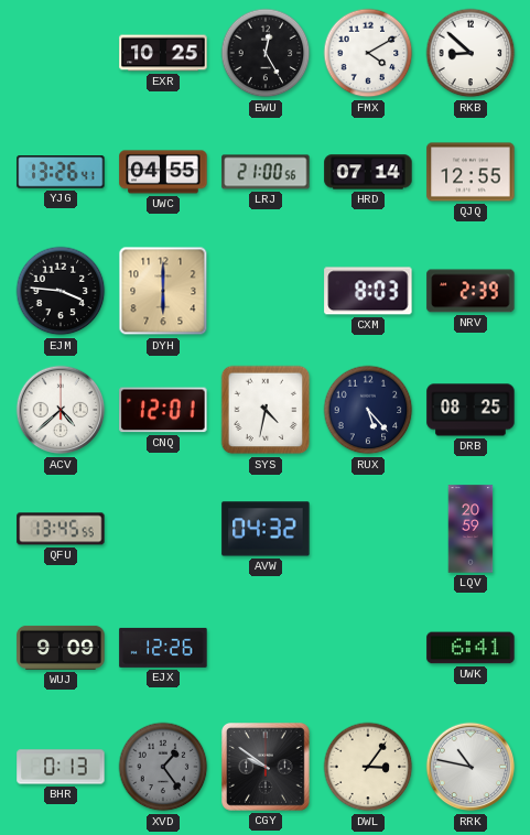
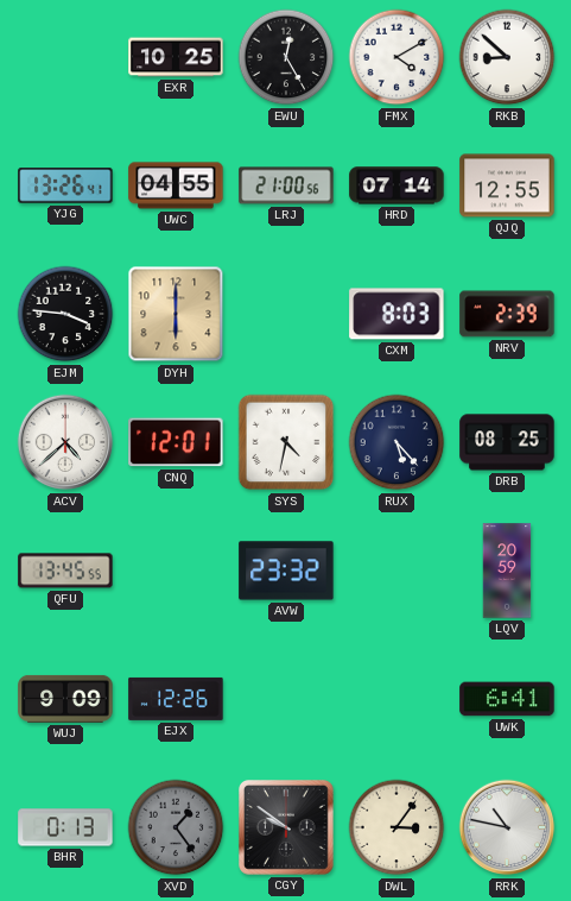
AVW: 04:32 -> 23:32 (286, 571)
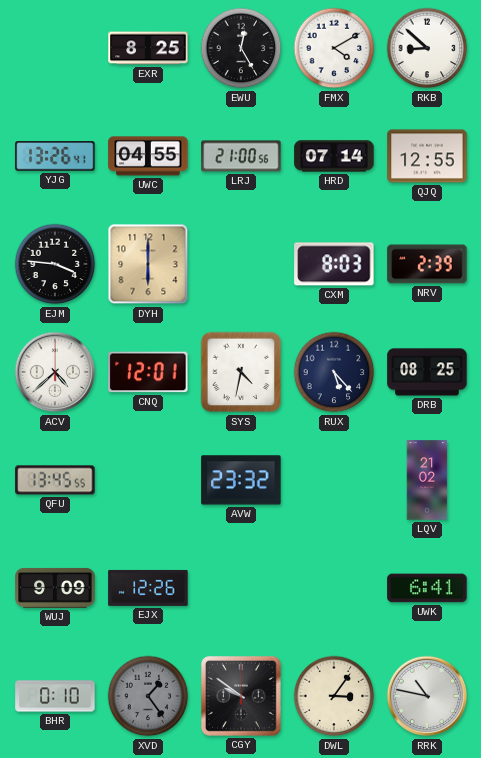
EXR: 10:25 -> 8:25 (148, 48)
LQV: 20:59 -> 21:02 (427, 480)
BHR: 0:13 -> 0:10 (55, 696)
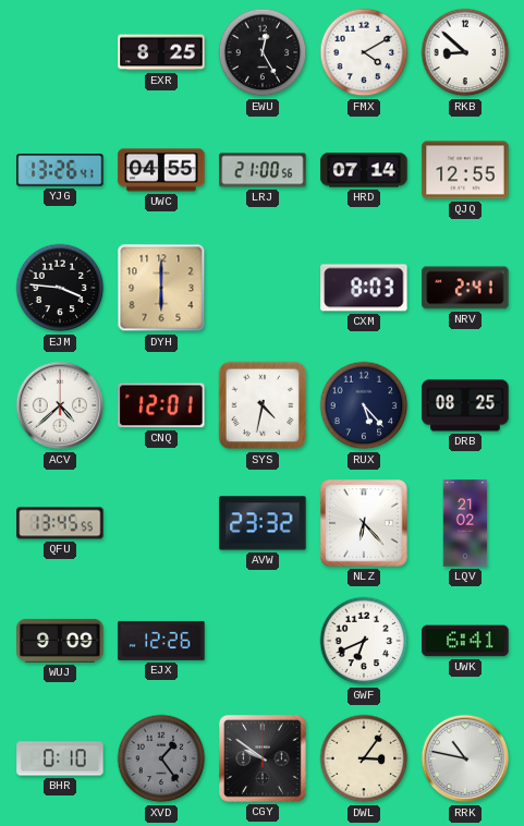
NRV: 2:39 -> 2:41 (465, 288)
NLZ: none -> 6:23 (365, 524)
GWF: none -> 6:41 (364, 641)
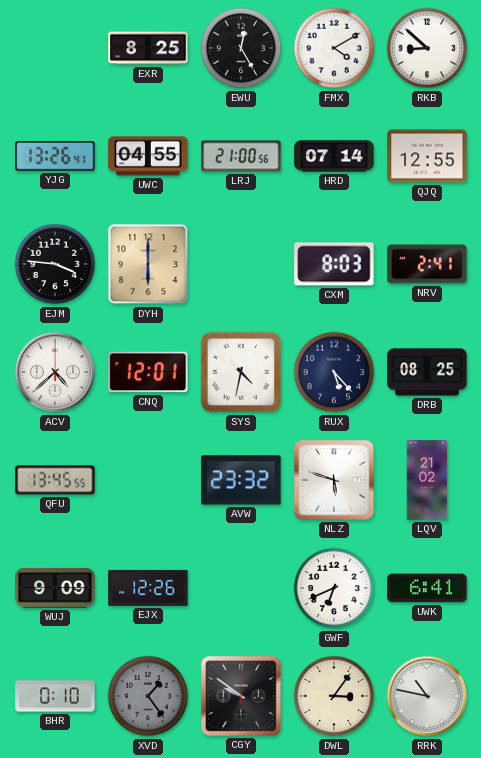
NLZ: 6:23 -> 5:48 (335, 481)
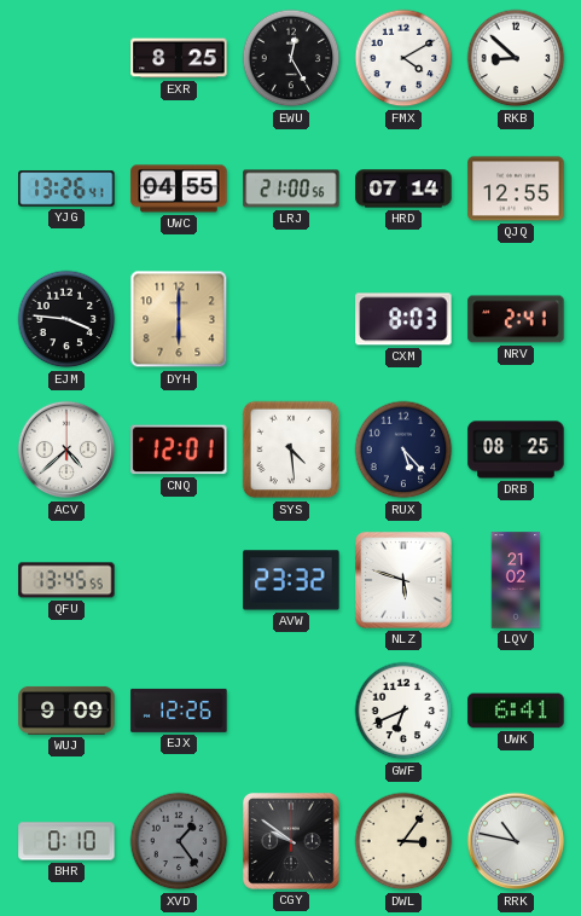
SYS: 4:32 -> 4:29 (291, 450)
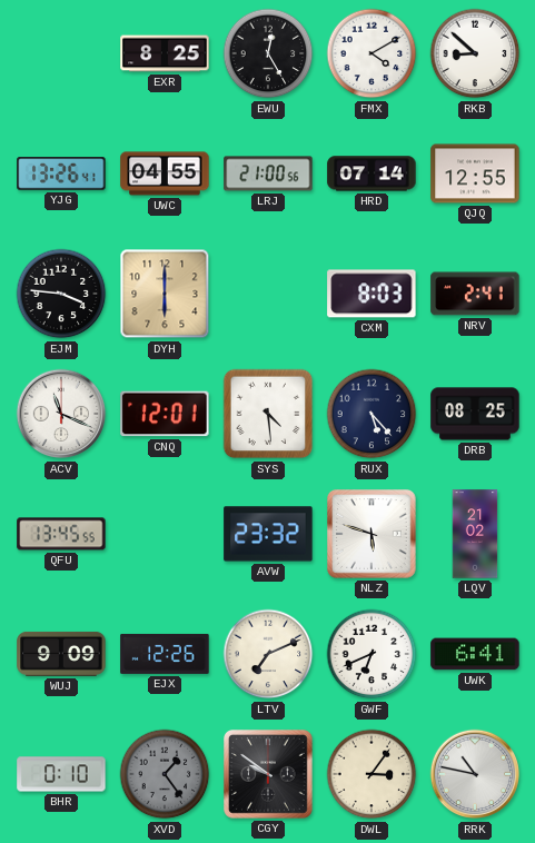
ACV: 4:38 -> 11:19 (61, 414)
LTV: none -> 7:11 (268, 654)
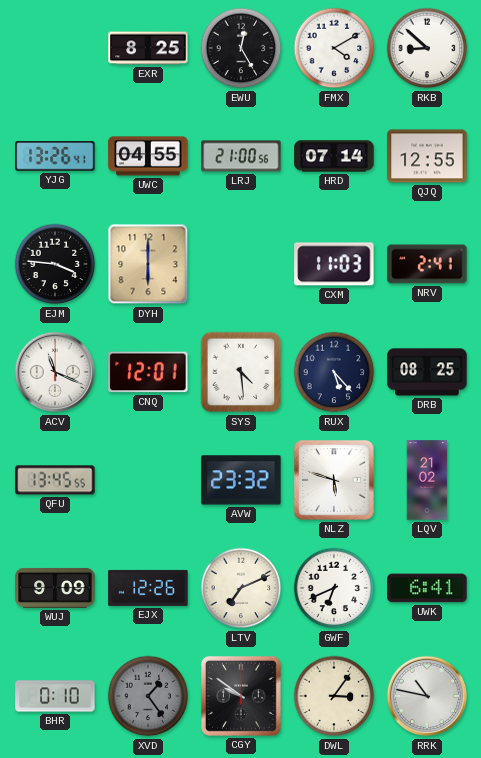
CXM: 8:03 -> 11:03 (334, 264)
